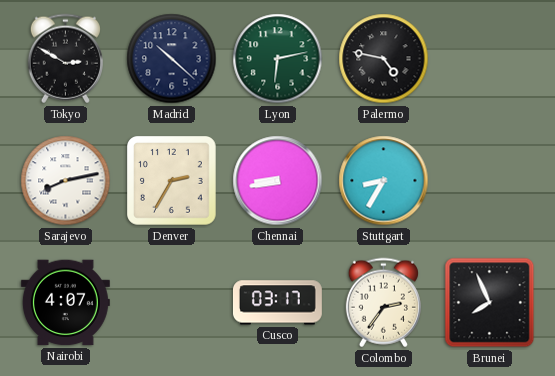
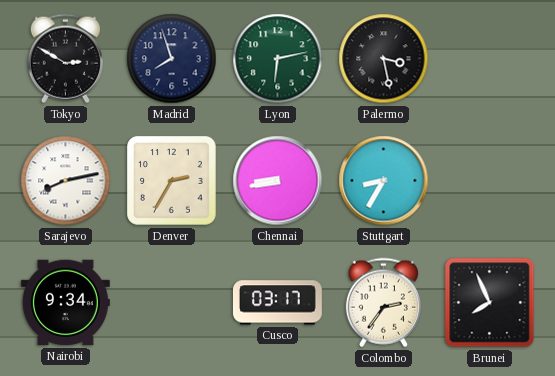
Madrid: 10:22 -> 7:57 (172, 59)
Palermo: 4:47 -> 3:28 (384, 59)
Nairobi: 4:07 -> 9:34 (65, 303)
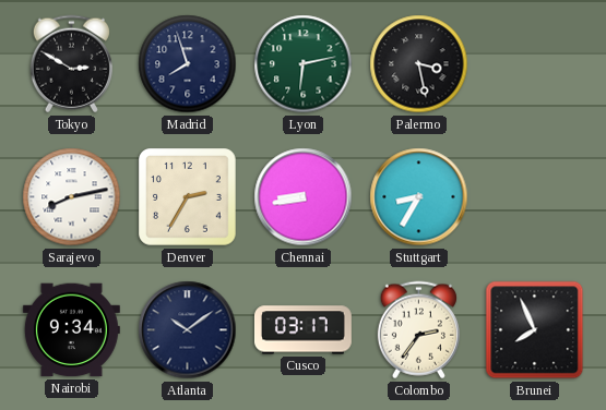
Atlanta: none -> 10:09 (188, 330)
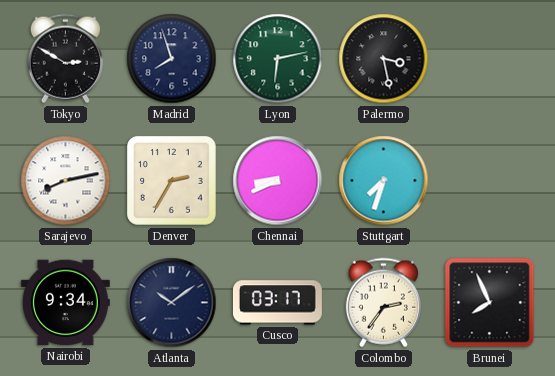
Chennai: 8:43 -> 8:41 (278, 181)
Stuttgart: 8:35 -> 7:33 (384, 181)
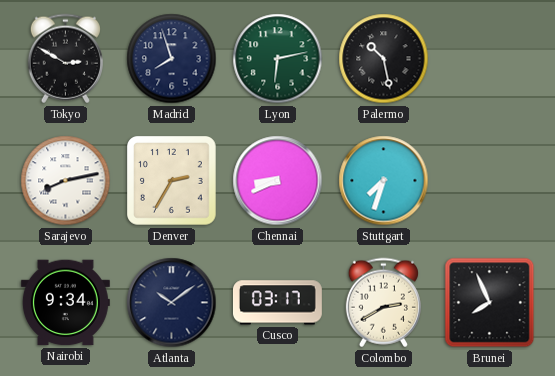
Palermo: 3:28 -> 10:28 (384, 59)
Colombo: 2:36 -> 2:40 (383, 303)
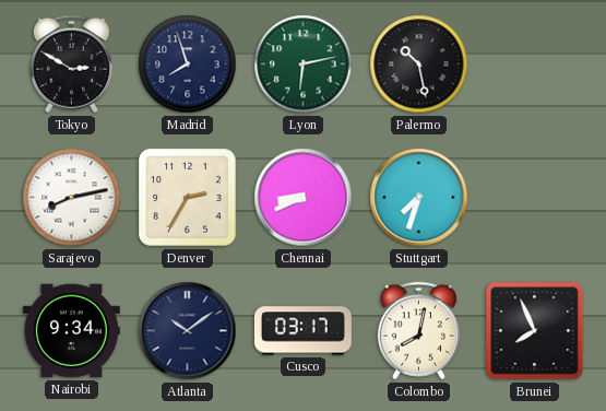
Colombo: 2:40 -> 8:02 (418, 331)
